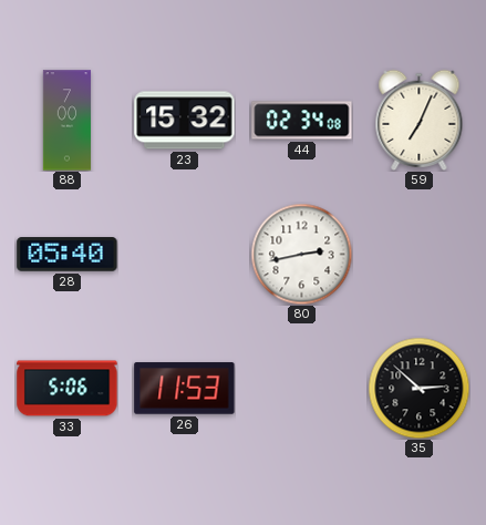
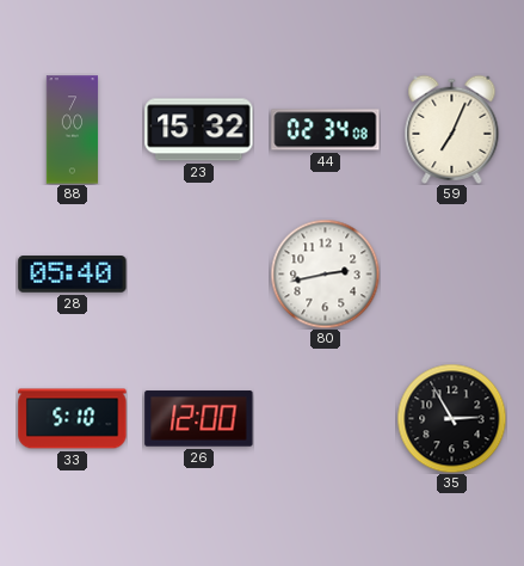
33: 5:06 -> 5:10 (73, 419)
26: 11:53 -> 12:00 (199, 419)
35: 2:52 -> 2:55 (451, 418)
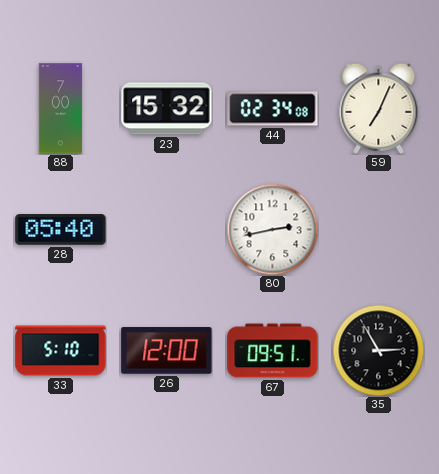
67: none -> 09:51 (273, 351)
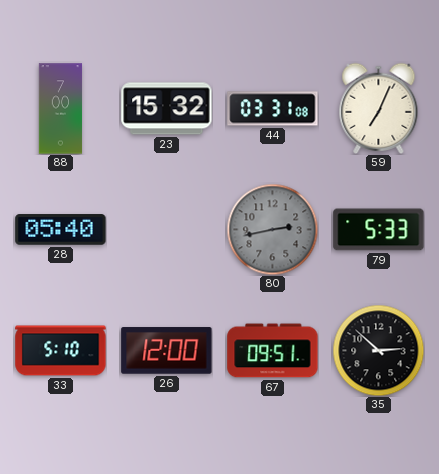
44: 02:34 -> 03:31 (273, 109)
80 dial: white -> grey (272, 229)
79: none -> 5:33 (379, 230)
35: 2:55 -> 2:52 (378, 350)
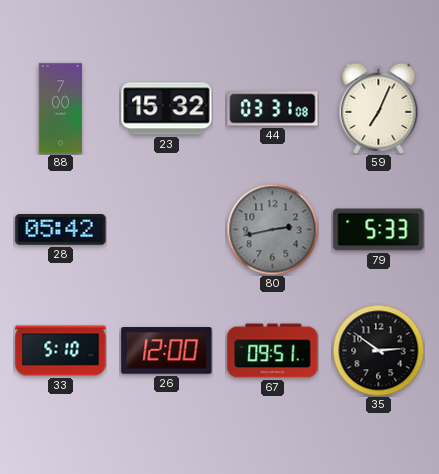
28: 05:40 -> 05:42 (61, 230)
35: 2:52 -> 2:51 (378, 350)
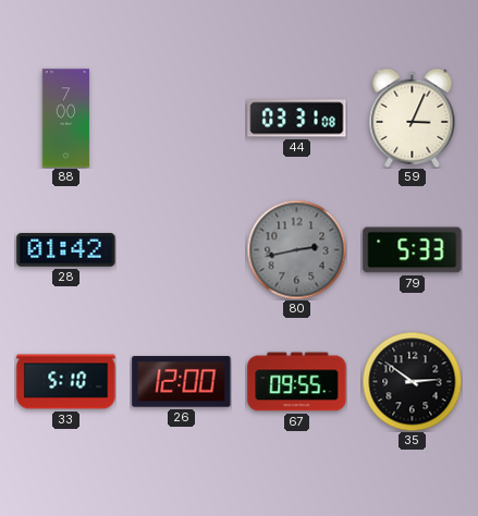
23: 15:32 -> none (167, 109)
59: 7:04 -> 3:04 (413, 118)
28: 05:42 -> 01:42 (66, 250)
67: 09:51 -> 09:55 (297, 382)
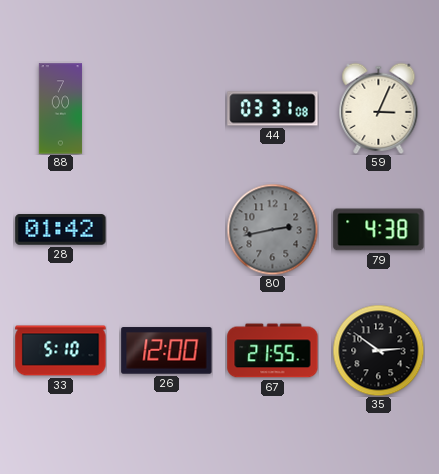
79: 5:33 -> 4:38 (379, 230)
67: 09:55 -> 21:55 (273, 351)
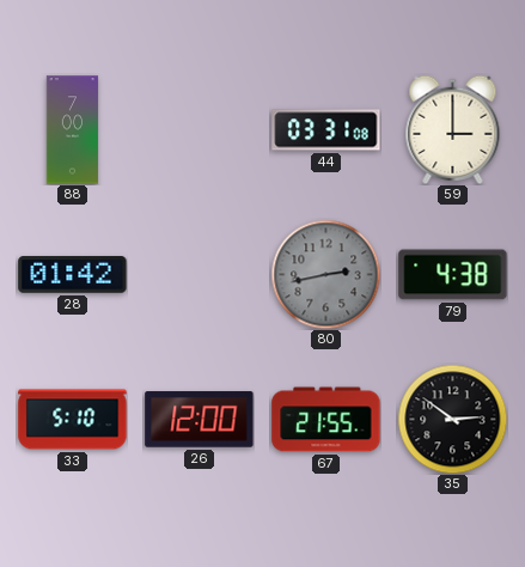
59: 3:04 -> 3:00 (453, 129)
